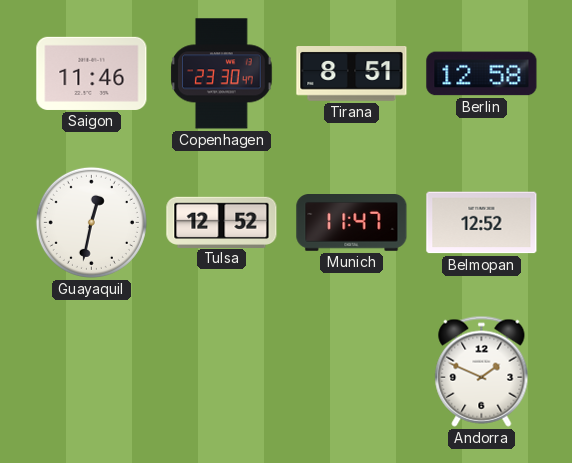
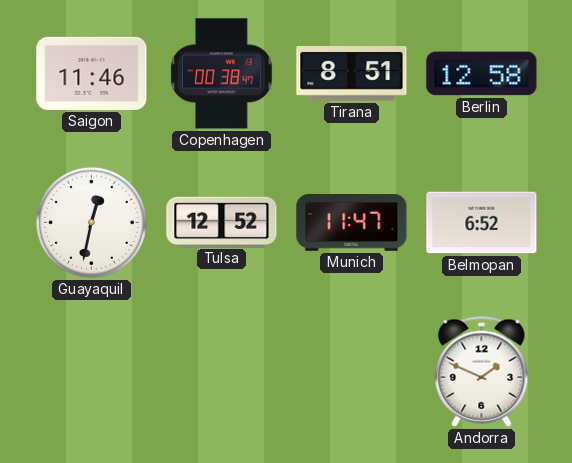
Copenhagen: 23:30 -> 00:38 (222, 74)
Belmopan: 12:52 -> 6:52 (482, 223)
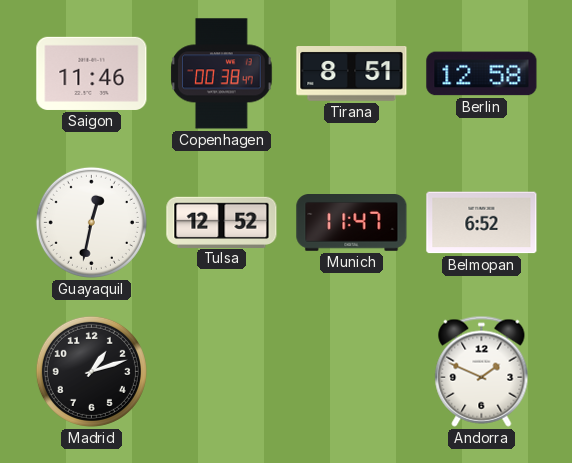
Madrid: none -> 1:12 (91, 371)
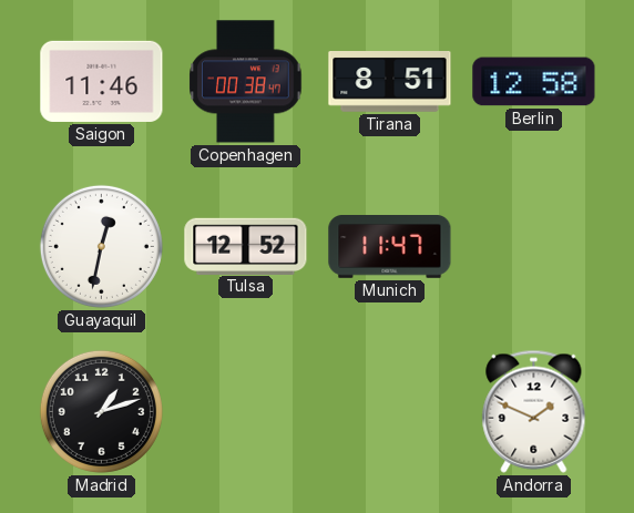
Belmopan: 6:52 -> none (482, 223)
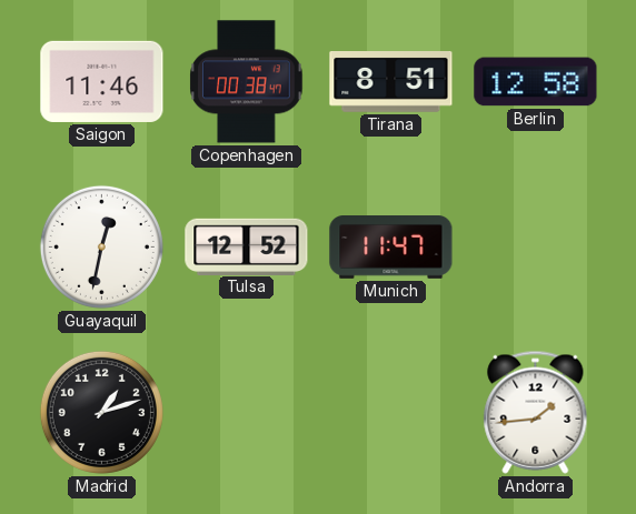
Andorra: 1:49 -> 1:44 (536, 412)
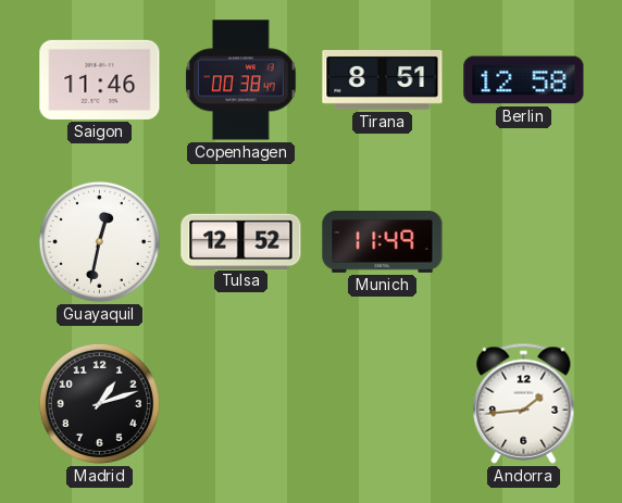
Munich: 11:47 -> 11:49 (383, 242)
